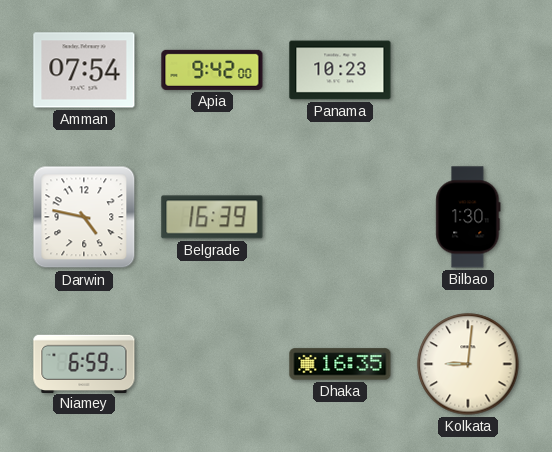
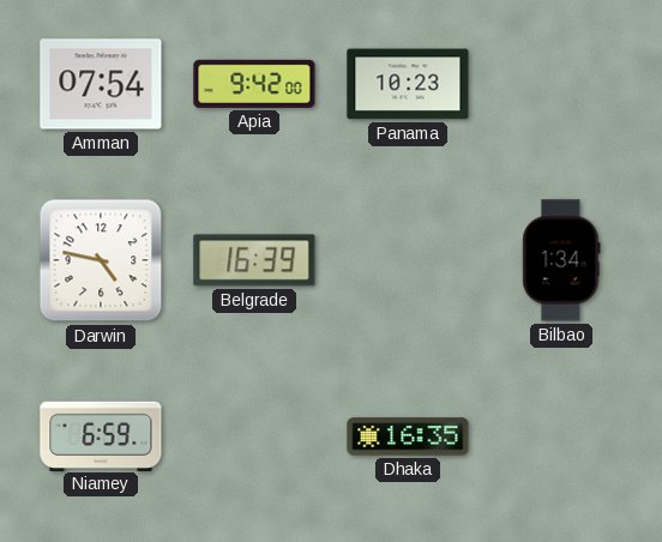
Bilbao: 1:30 -> 1:34 (561, 260)
Kolkata: 9:01 -> none (468, 364)
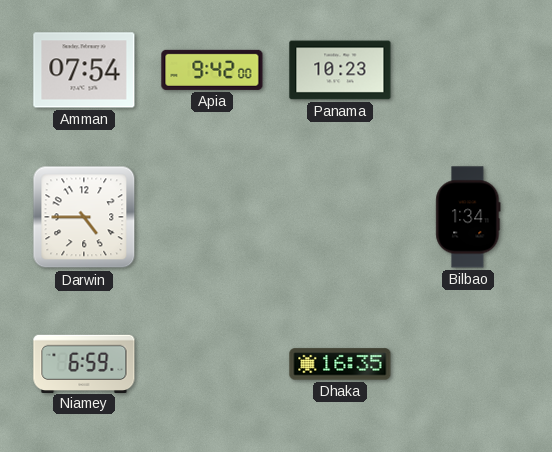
Darwin: 4:47 -> 4:45 (84, 217)
Belgrade: 16:39 -> none (254, 260)
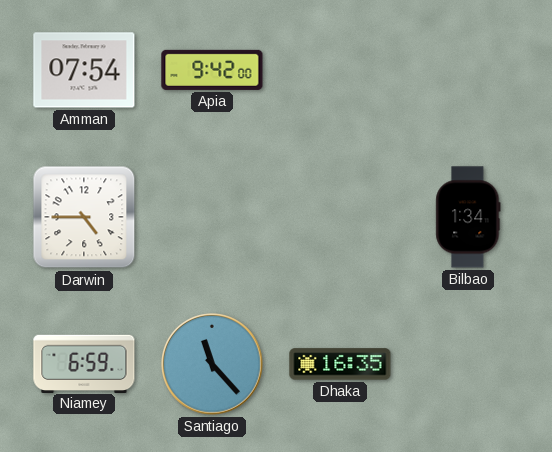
Panama: 10:23 -> none (340, 70)
Santiago: none -> 11:23 (213, 365)
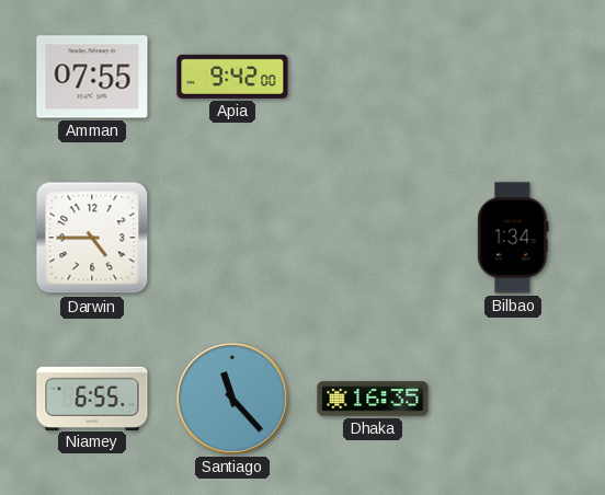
Amman: 07:54 -> 07:55 (92, 77)
Niamey: 6:59 -> 6:55 (92, 398)
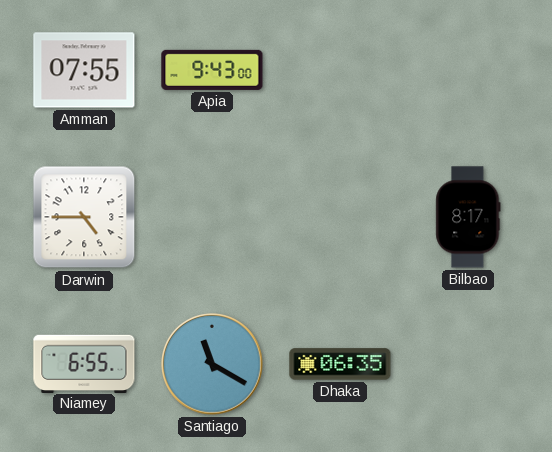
Apia: 9:42 -> 9:43 (212, 70)
Bilbao: 1:34 -> 8:17 (468, 217)
Santiago: 11:23 -> 11:20 (213, 365)
Dhaka: 16:35 -> 06:35 (340, 364)
